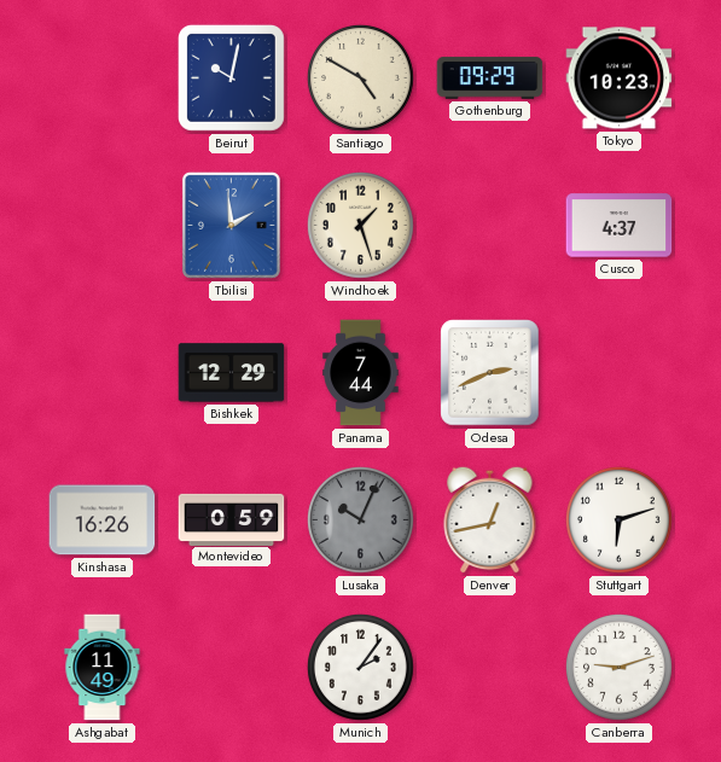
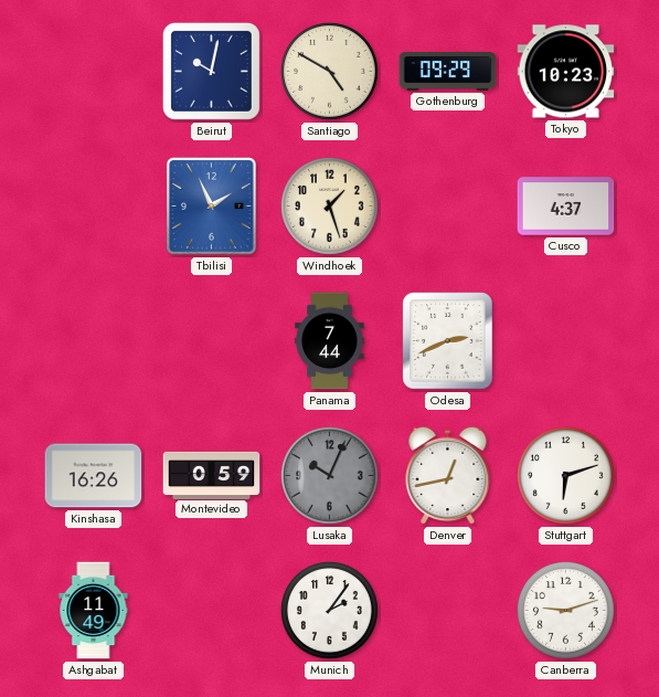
Tbilisi: 1:59 -> 1:56 (211, 205)
Bishkek: 12:29 -> none (232, 373)
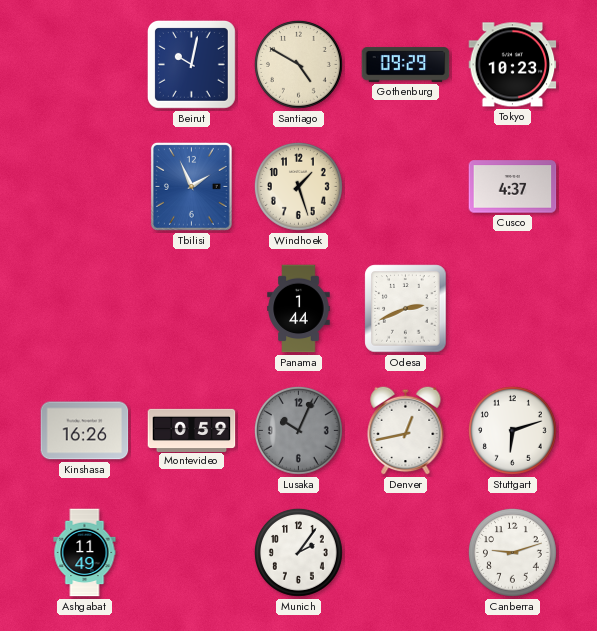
Panama: 7:44 -> 1:44 (299, 309)
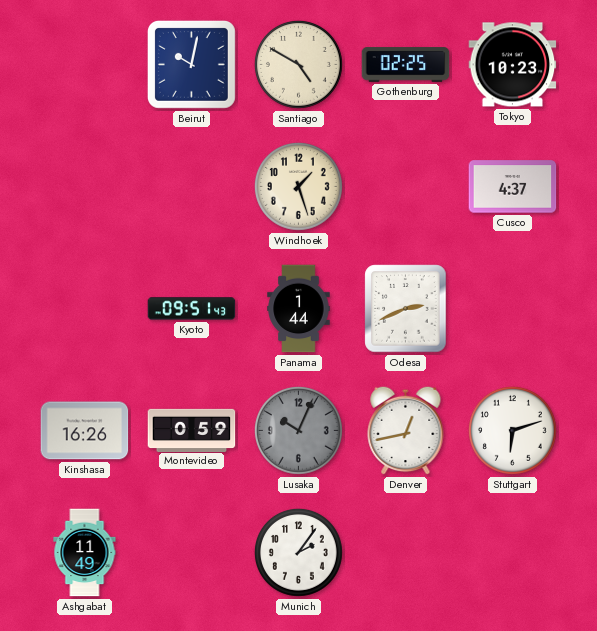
Gothenburg: 09:29 -> 02:25 (406, 65)
Tbilisi: 1:56 -> none (191, 186)
Kyoto: none -> 09:51 (192, 309)
Canberra: 9:12 -> none (512, 552)
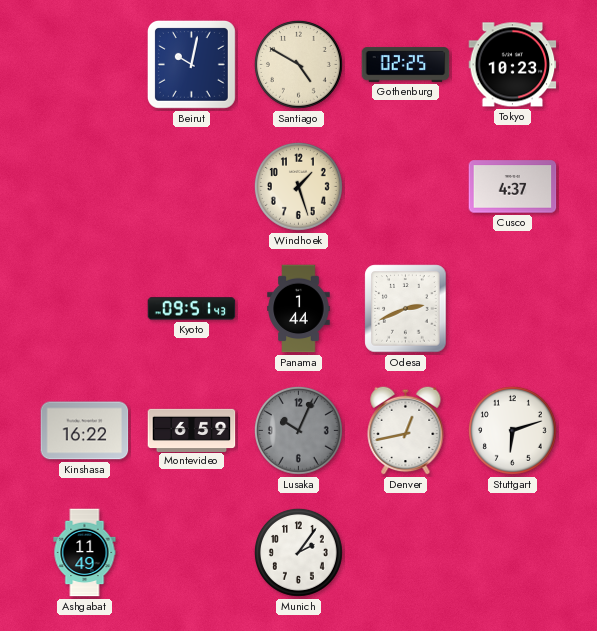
Kinshasa: 16:26 -> 16:22 (85, 431)
Montevideo: 0:59 -> 6:59 (192, 430)
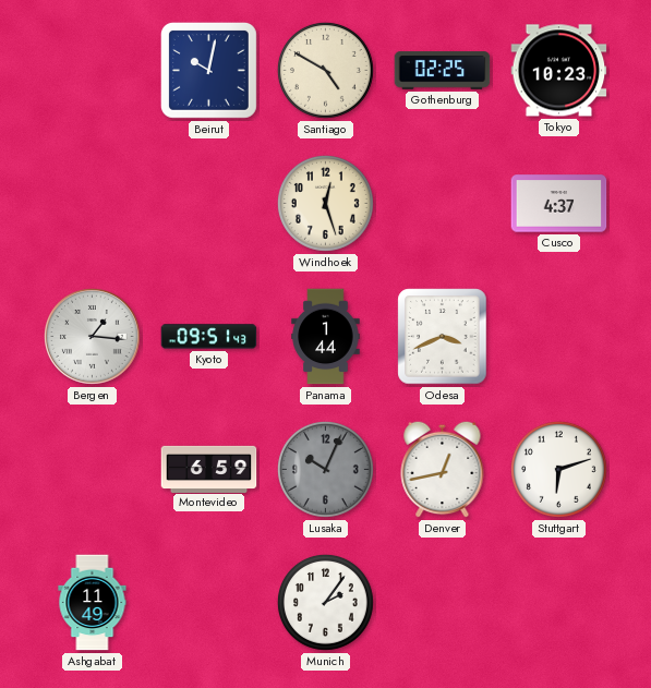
Windhoek: 1:27 -> 12:27 (325, 203)
Bergen: none -> 1:16 (93, 337)
Odesa: 2:41 -> 3:41 (443, 337)
Kinshasa: 16:22 -> none (85, 431)
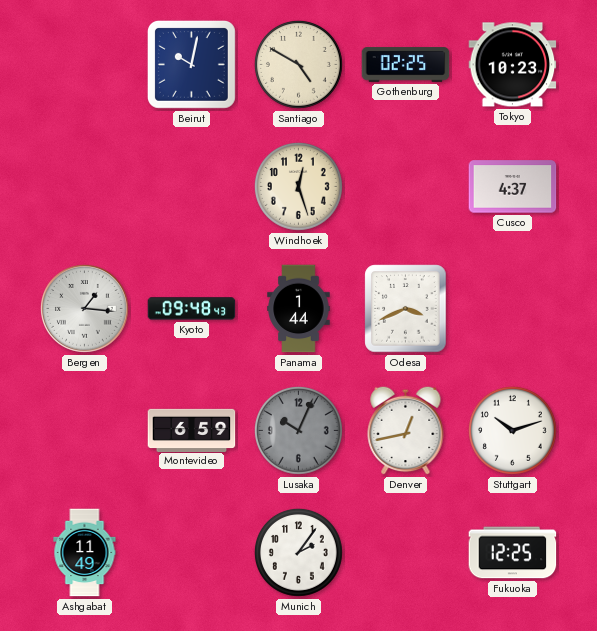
Kyoto: 09:51 -> 09:48 (192, 309)
Stuttgart: 6:12 -> 10:12 (512, 430)
Fukuoka: none -> 12:25 (513, 553)
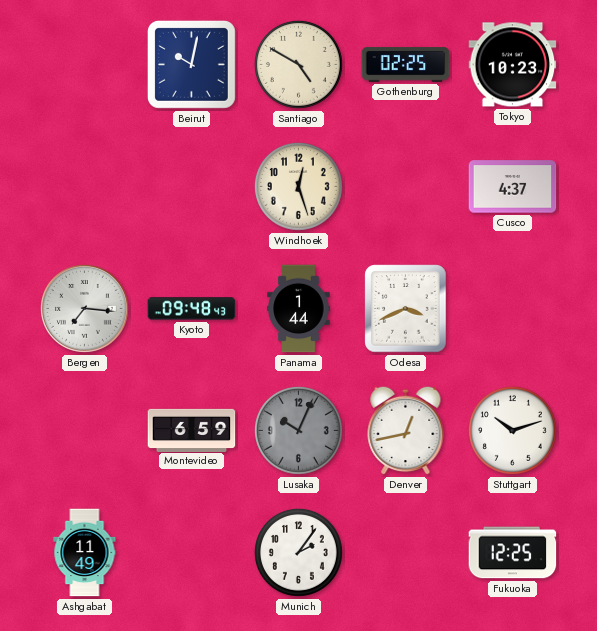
Bergen: 1:16 -> 7:16 (85, 309)
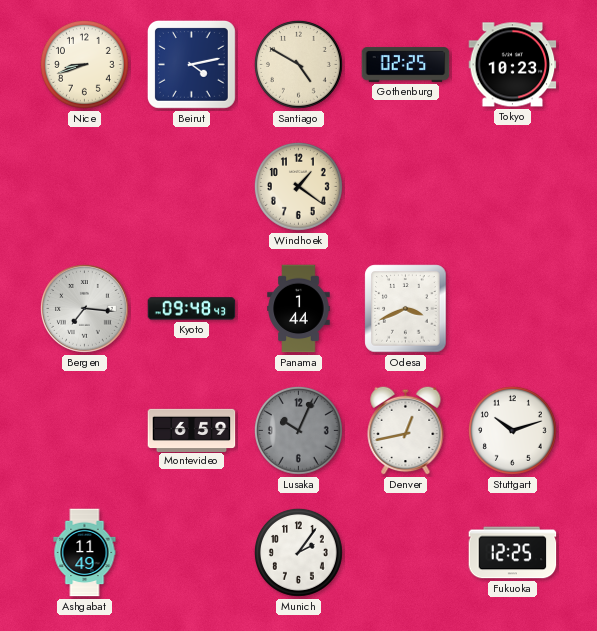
Nice: none -> 8:42 (84, 64)
Beirut: 10:02 -> 4:13 (191, 64)
Windhoek: 12:27 -> 1:21 (298, 186)
Cusco: 4:37 -> none (513, 187)
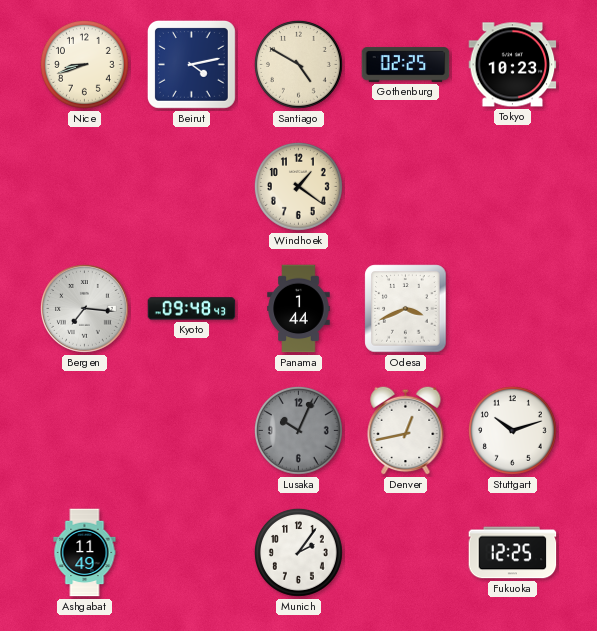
Montevideo: 6:59 -> none (192, 430)
